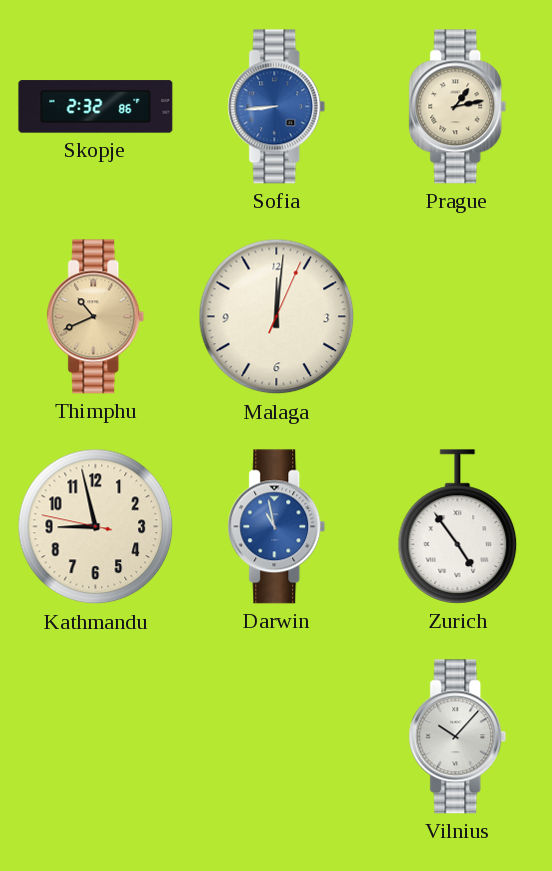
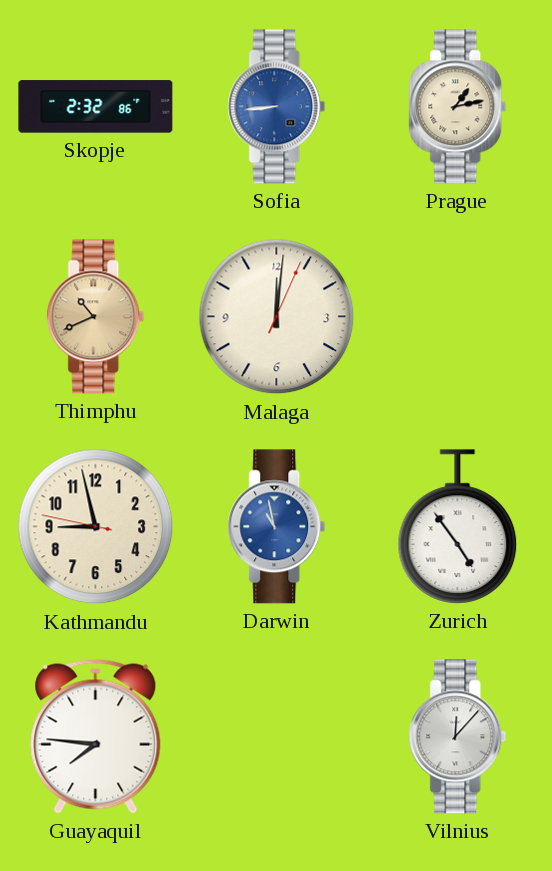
Guayaquil: none -> 7:46 (96, 736)
Vilnius: 10:07 -> 12:07 (458, 737)
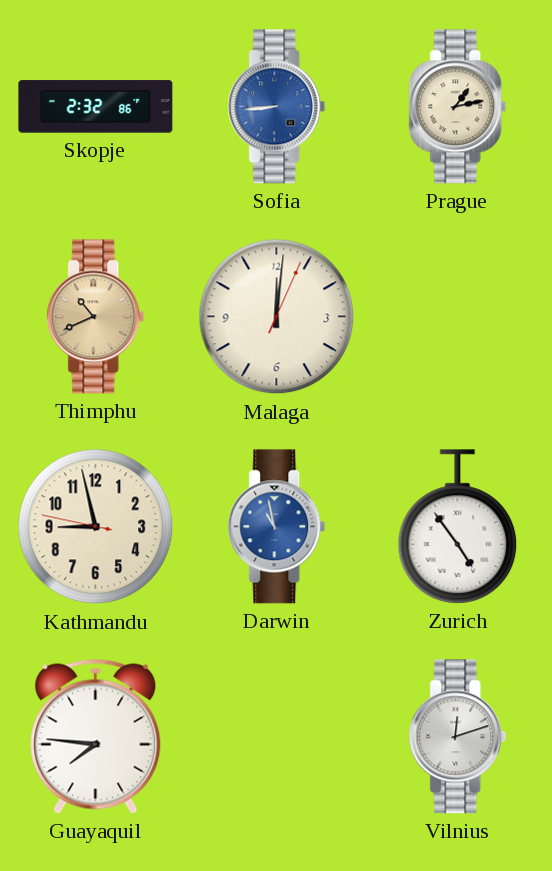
Vilnius: 12:07 -> 12:12 (458, 737)
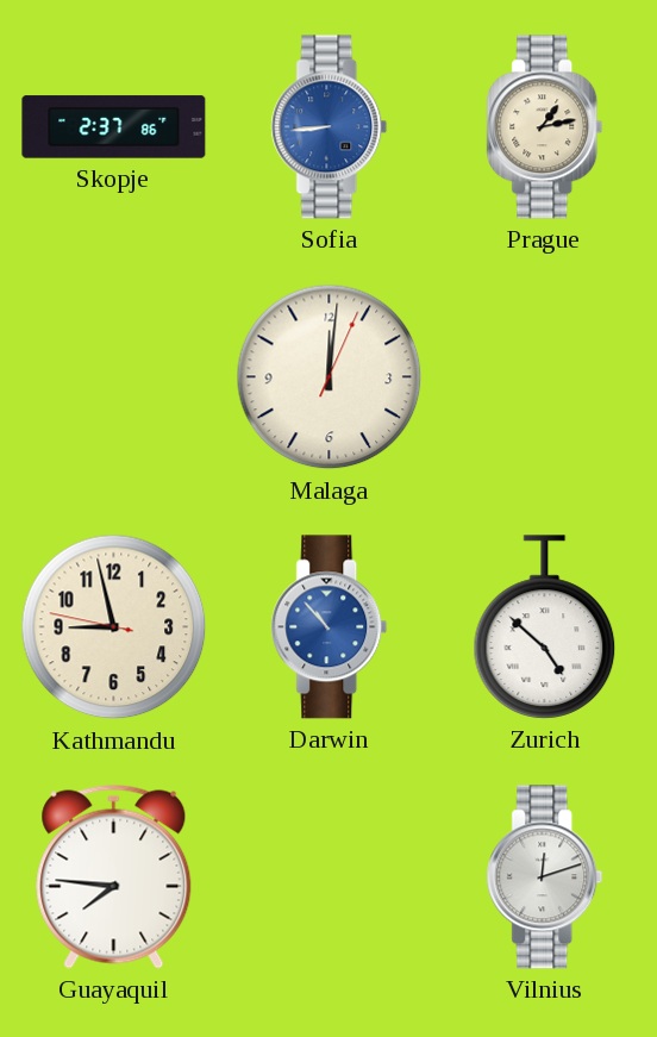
Skopje: 2:32 -> 2:37 (114, 127)
Thimphu: 10:41 -> none (96, 317)
Darwin: 10:58 -> 10:53 (330, 627)
Zurich: 4:54 -> 4:52 (545, 627)
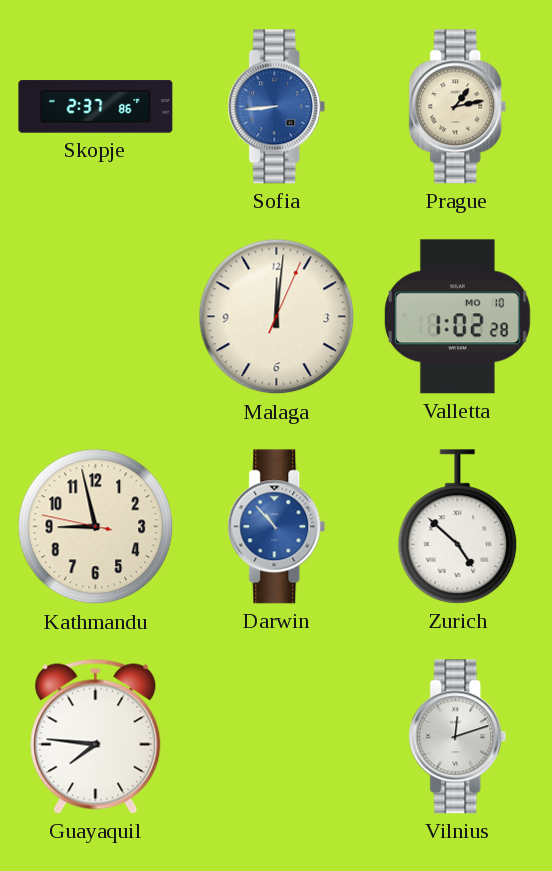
Valletta: none -> 1:02 (457, 317)
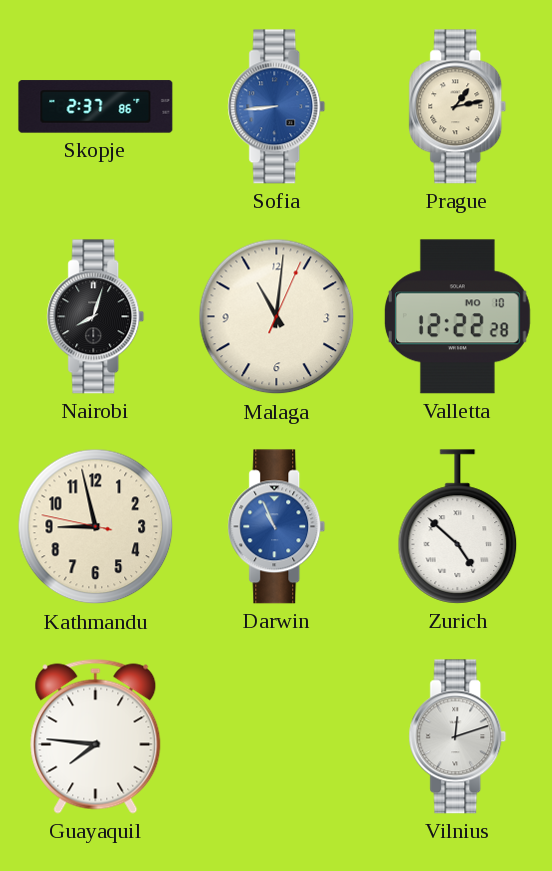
Nairobi: none -> 8:03 (96, 317)
Malaga: 12:01 -> 11:01 (277, 317)
Valletta: 1:02 -> 12:22 (457, 317)
Darwin: 10:53 -> 10:56 (277, 527)
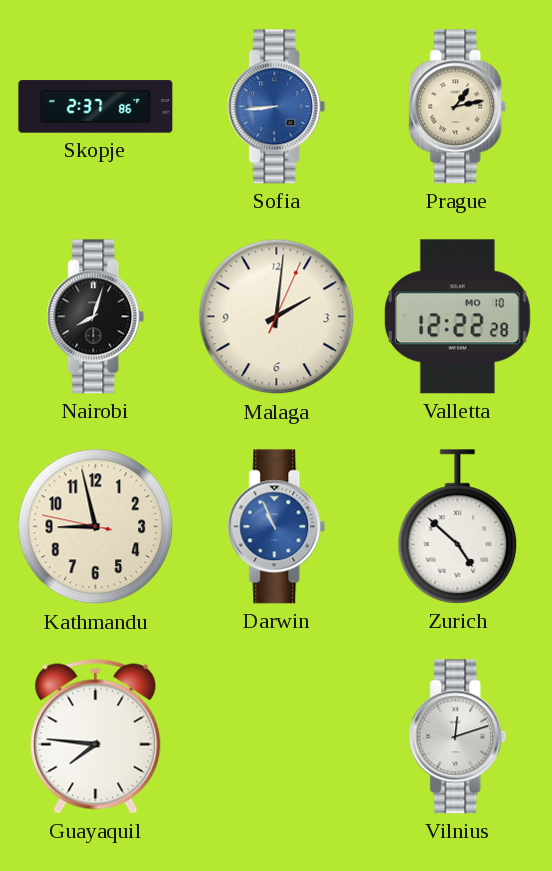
Malaga: 11:01 -> 2:01 (277, 317)
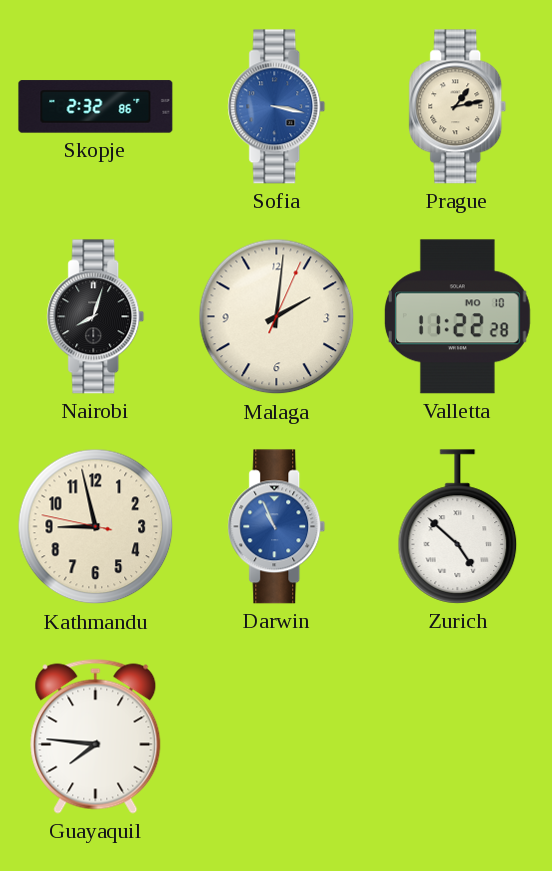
Skopje: 2:37 -> 2:32 (96, 107)
Sofia: 8:44 -> 3:17 (277, 107)
Valletta: 12:22 -> 11:22 (457, 317)
Vilnius: 12:12 -> none (458, 737)
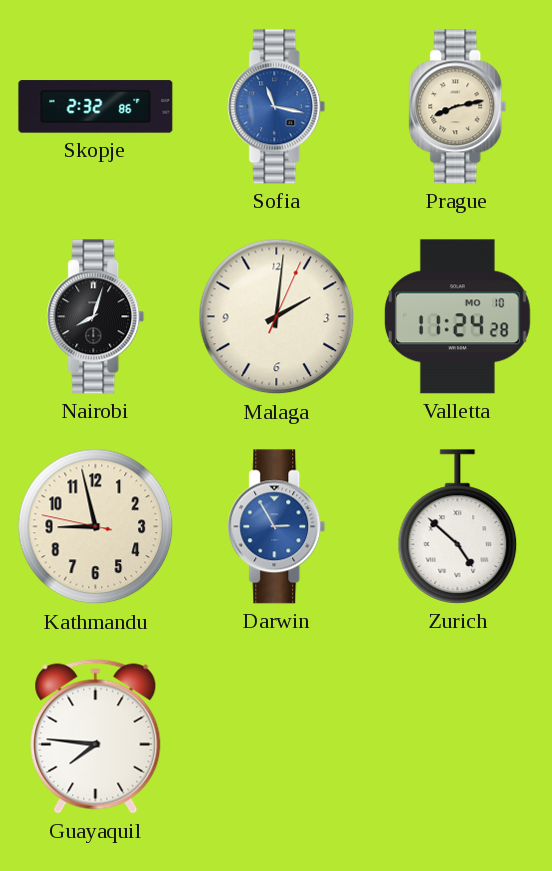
Sofia: 3:17 -> 11:17 (277, 107)
Prague: 1:13 -> 8:13 (458, 107)
Valletta: 11:22 -> 11:24 (457, 317)
Darwin: 10:56 -> 2:55 (277, 527)
